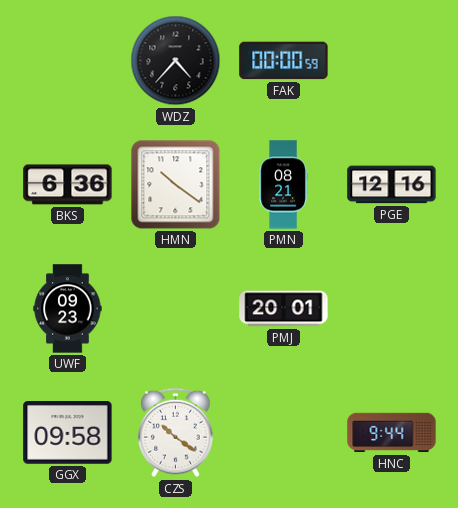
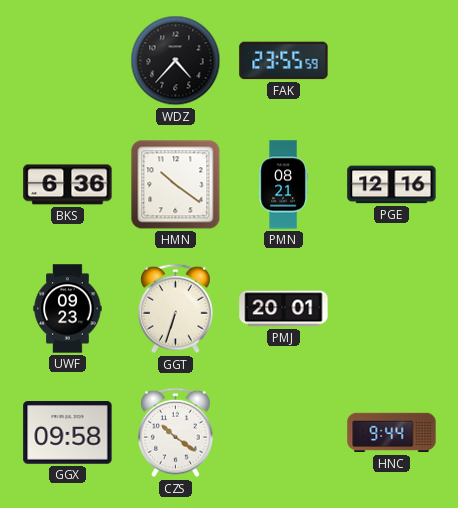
FAK: 00:00 -> 23:55 (284, 61)
GGT: none -> 6:33 (176, 309)
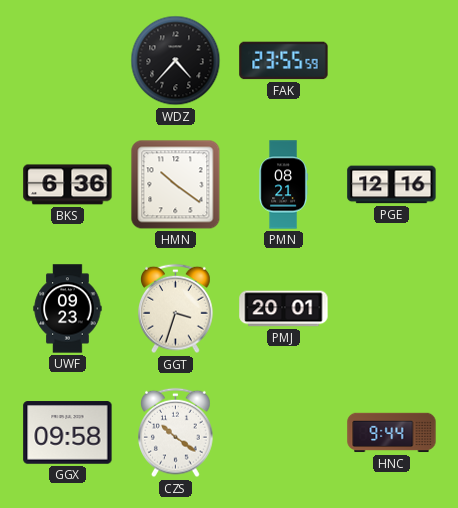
GGT: 6:33 -> 3:33 (176, 309)
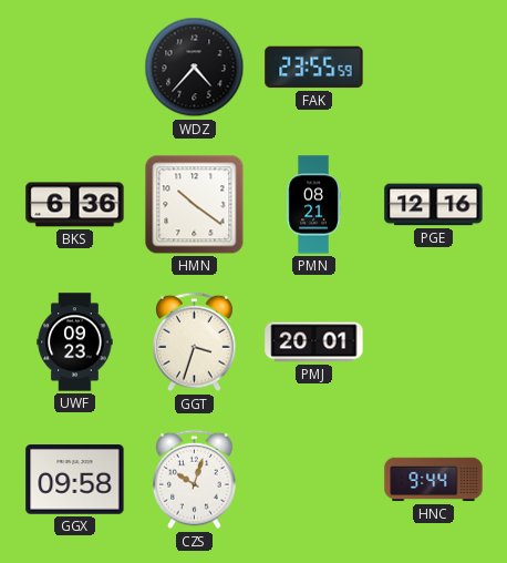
CZS: 10:21 -> 10:03 (195, 480)
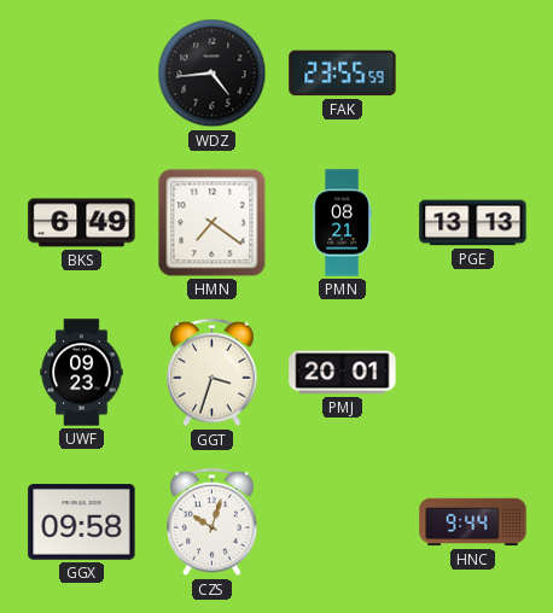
WDZ: 4:37 -> 4:44 (213, 74)
BKS: 6:36 -> 6:49 (82, 223)
HMN: 10:21 -> 7:21 (213, 223)
PGE: 12:16 -> 13:13 (473, 223)
